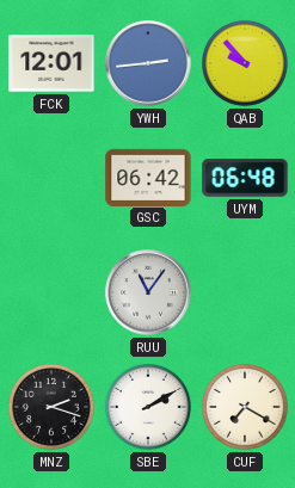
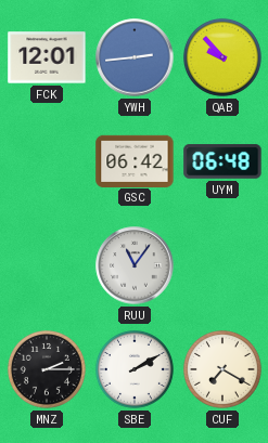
MNZ: 2:18 -> 2:15 (47, 369)
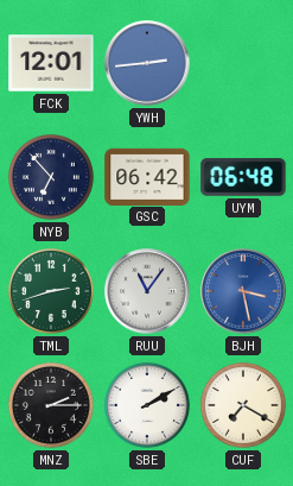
QAB: 9:53 -> none (222, 57)
NYB: none -> 6:53 (51, 177)
TML: none -> 2:42 (51, 291)
BJH: none -> 3:28 (243, 291)
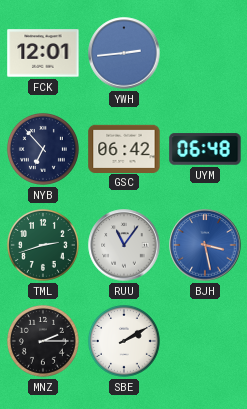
CUF: 7:20 -> none (243, 405)
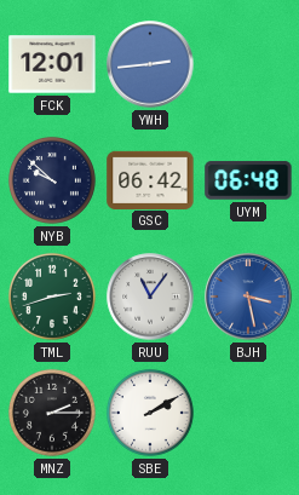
NYB: 6:53 -> 9:52 (52, 180)
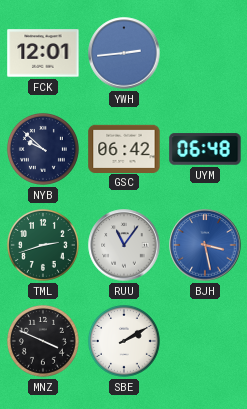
MNZ: 2:15 -> 3:49 (43, 341)
